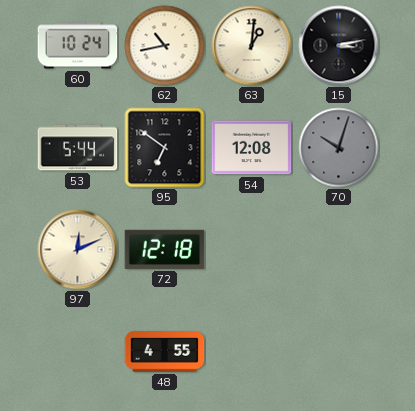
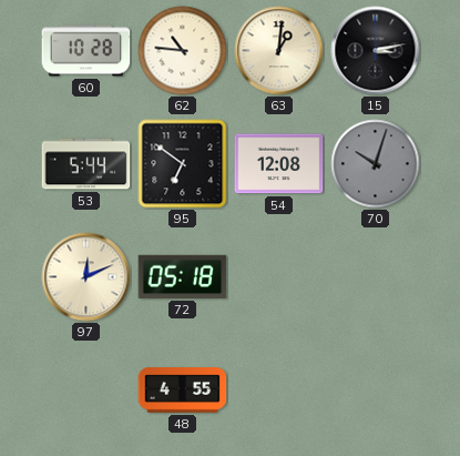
60: 10:24 -> 10:28 (86, 51)
62: 10:43 -> 10:46 (183, 51)
72: 12:18 -> 05:18 (183, 276)
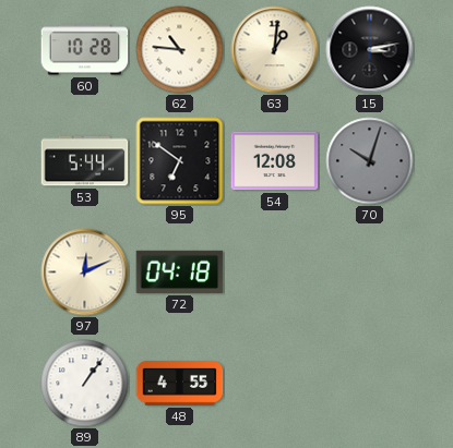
72: 05:18 -> 04:18 (180, 271)
89: none -> 1:06 (85, 384)
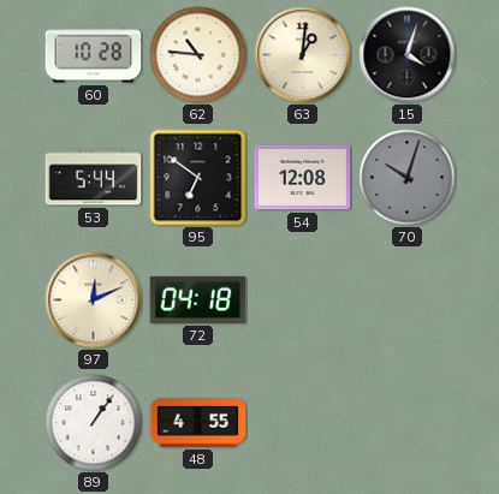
15: 3:13 -> 4:03 (408, 55)
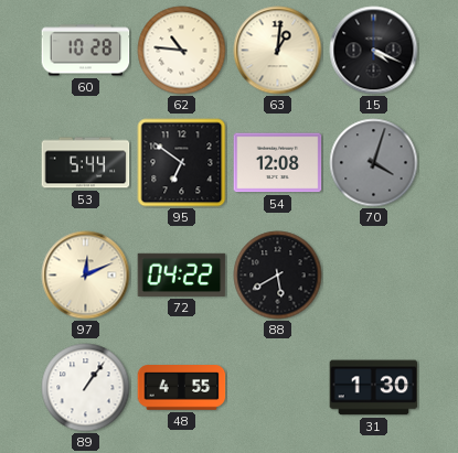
15: 4:03 -> 4:19 (374, 51)
70: 10:03 -> 4:03 (374, 163)
72: 04:18 -> 04:22 (182, 274)
88: none -> 5:40 (278, 276)
31: none -> 1:30 (374, 388)
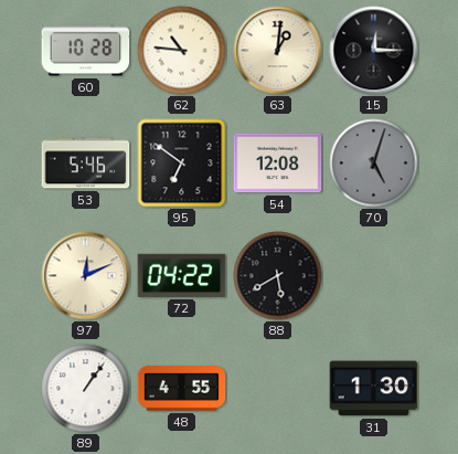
15: 4:19 -> 12:15 (374, 51)
53: 5:44 -> 5:46 (86, 163)
70: 4:03 -> 5:03 (374, 163)
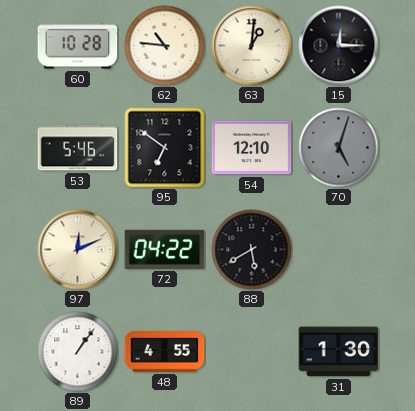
54: 12:08 -> 12:10 (252, 148)
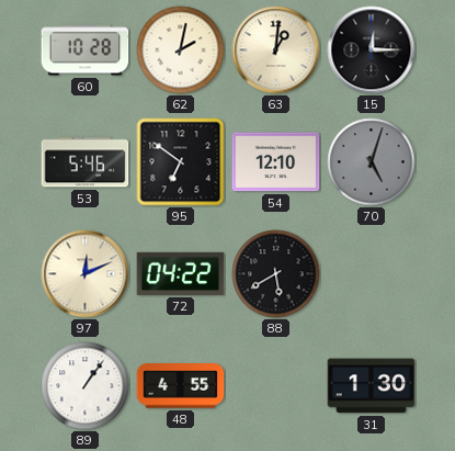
62: 10:46 -> 2:02 (181, 50)
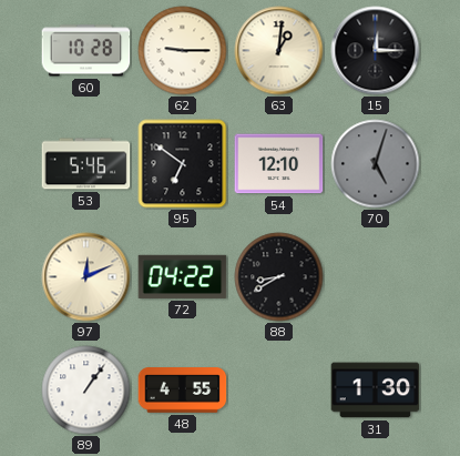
62: 2:02 -> 9:15 (183, 51)
88: 5:40 -> 8:40 (279, 277)
